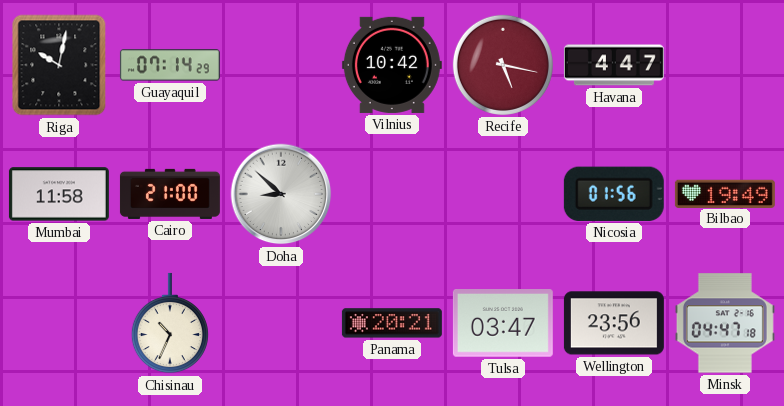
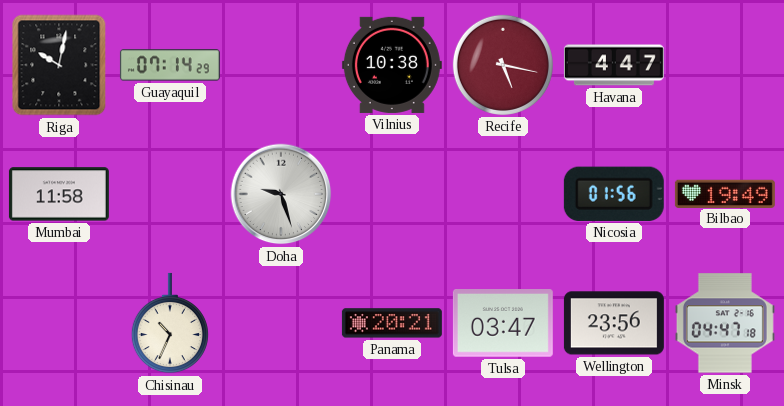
Vilnius: 10:42 -> 10:38 (392, 65)
Cairo: 21:00 -> none (170, 194)
Doha: 8:52 -> 9:27 (281, 194)
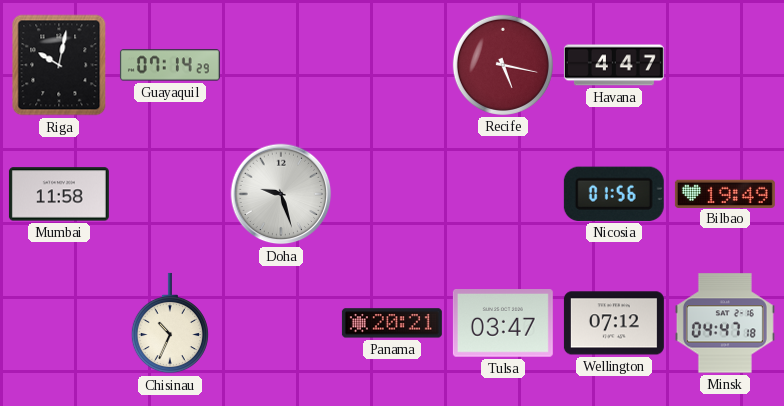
Vilnius: 10:38 -> none (392, 65)
Wellington: 23:56 -> 07:12 (614, 323)
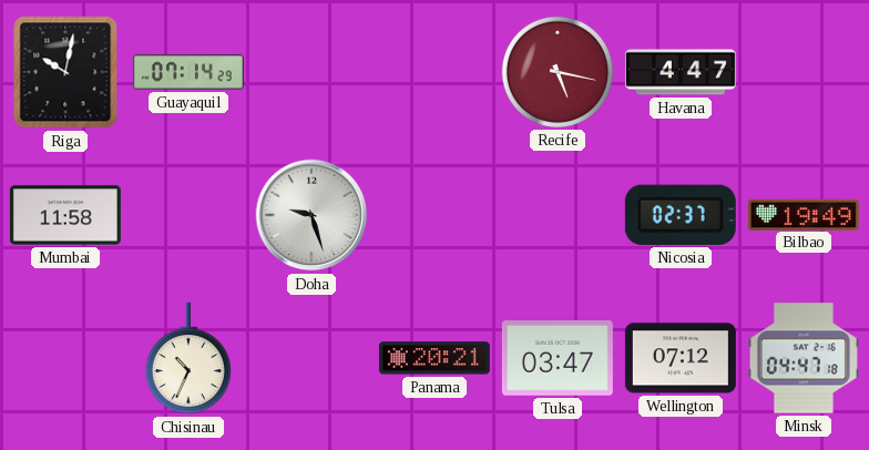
Nicosia: 01:56 -> 02:37 (681, 215)
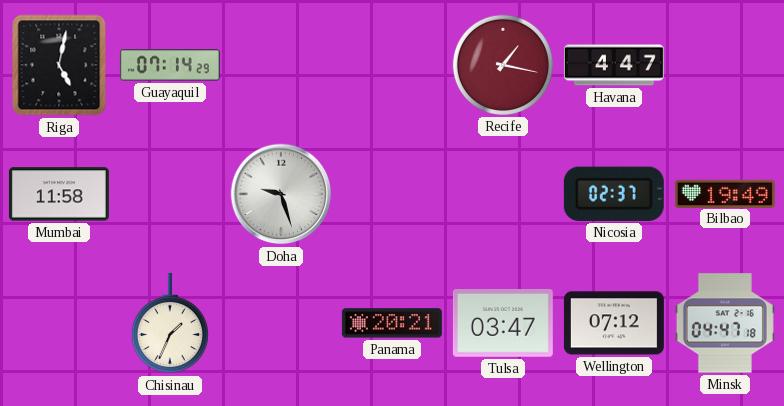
Riga: 10:02 -> 5:02 (59, 65)
Recife: 5:17 -> 1:17 (503, 65)
Chisinau: 10:34 -> 1:34 (170, 323)
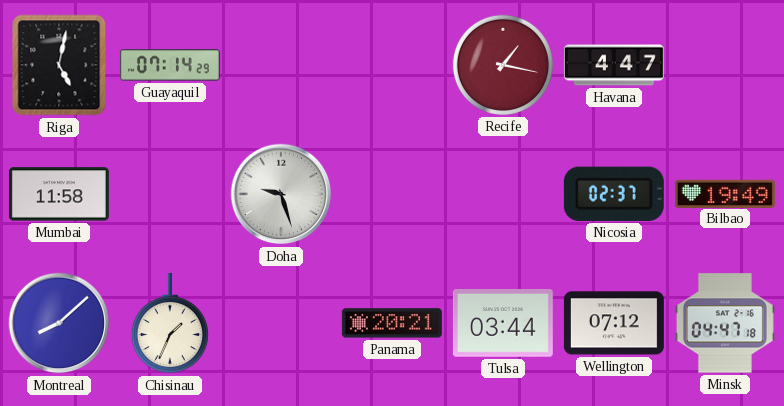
Montreal: none -> 8:08 (59, 323)
Tulsa: 03:47 -> 03:44 (503, 324)
